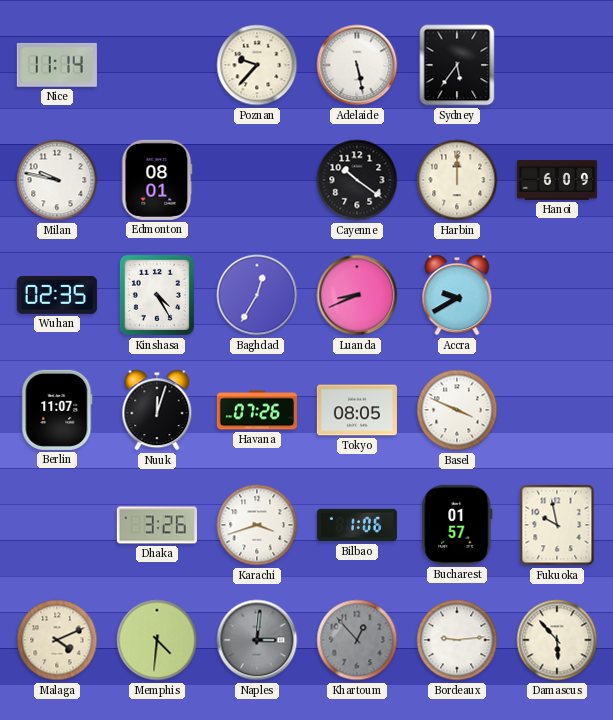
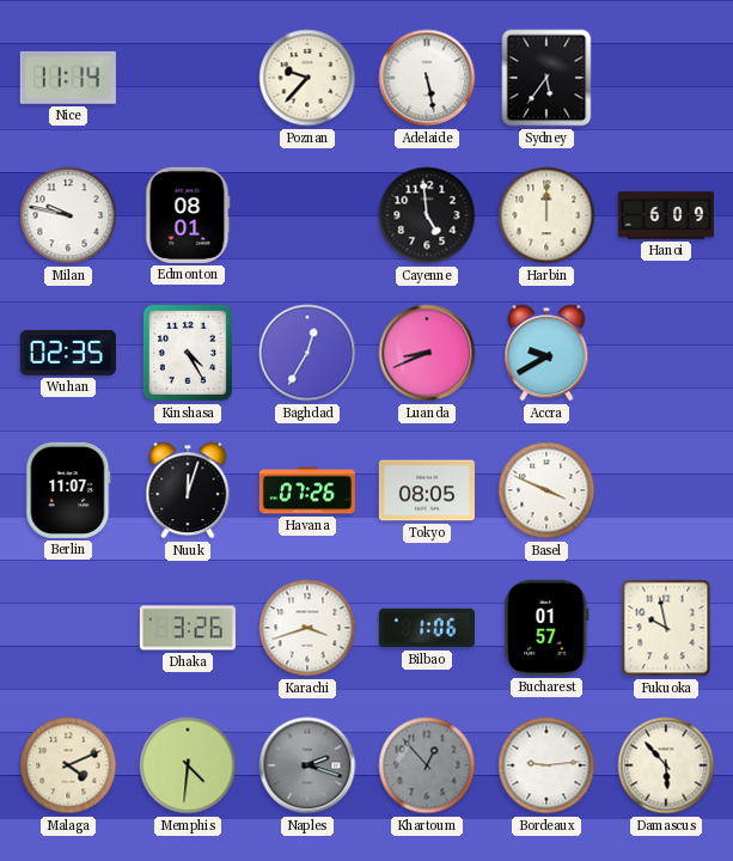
Cayenne: 10:21 -> 4:59 (427, 215)
Naples: 3:01 -> 2:18 (307, 765)
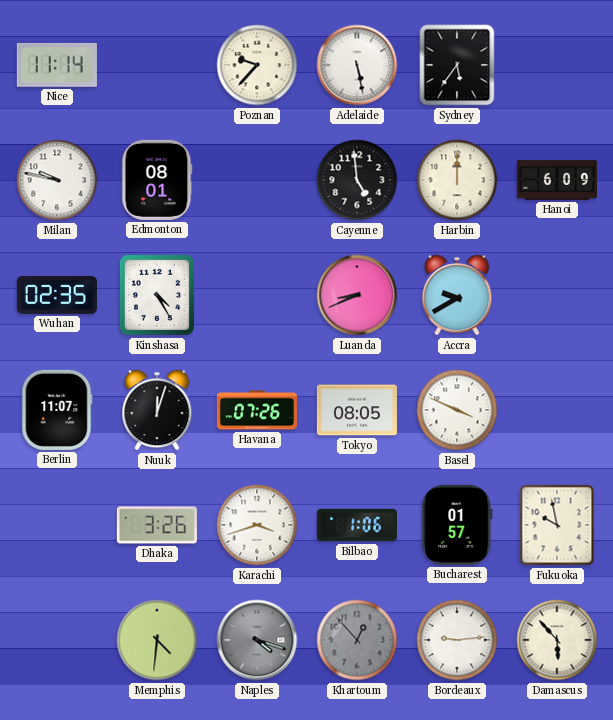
Baghdad: 12:35 -> none (307, 353)
Malaga: 4:11 -> none (68, 765)
Naples: 2:18 -> 4:18 (257, 640)
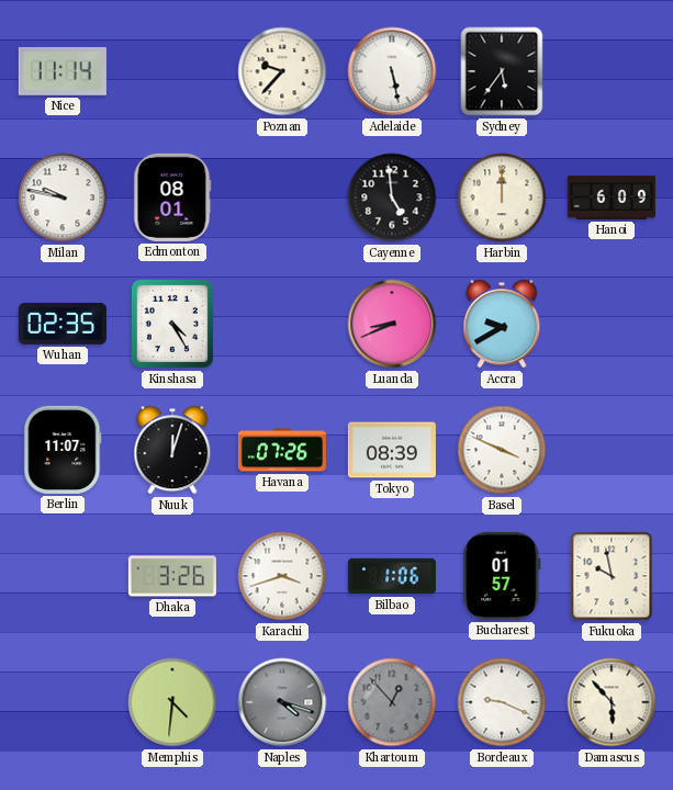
Tokyo: 08:05 -> 08:39 (392, 450)
Bordeaux: 9:14 -> 9:19 (502, 702)
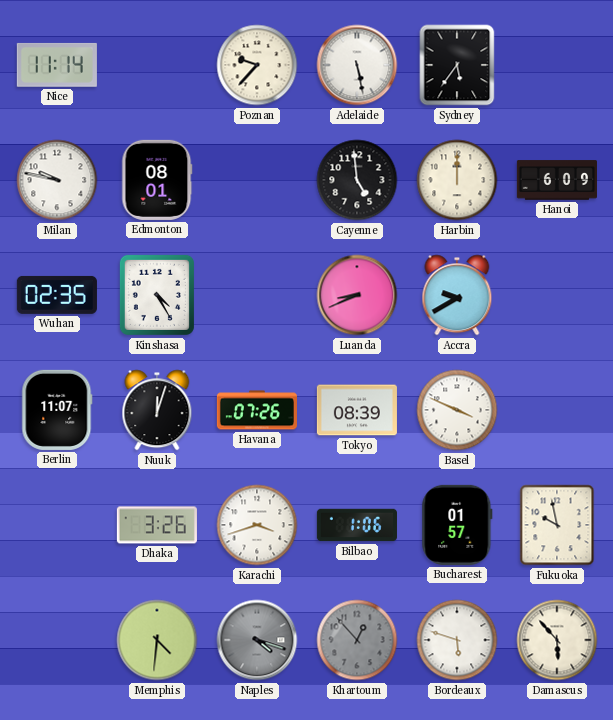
Bordeaux: 9:19 -> 5:48 (457, 640)
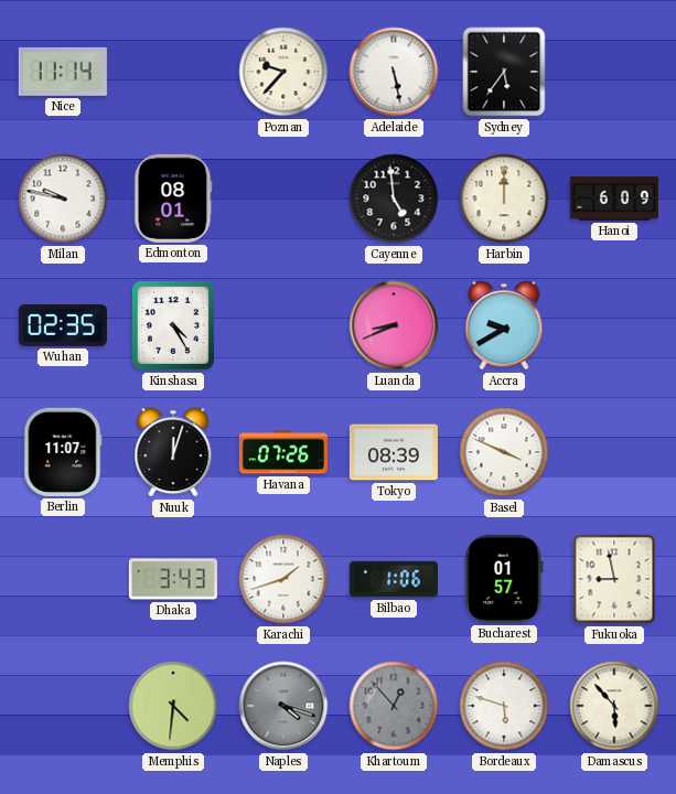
Dhaka: 3:26 -> 3:43 (173, 579)
Karachi: 3:42 -> 1:42 (283, 579)
Fukuoka: 9:58 -> 8:58 (614, 579)
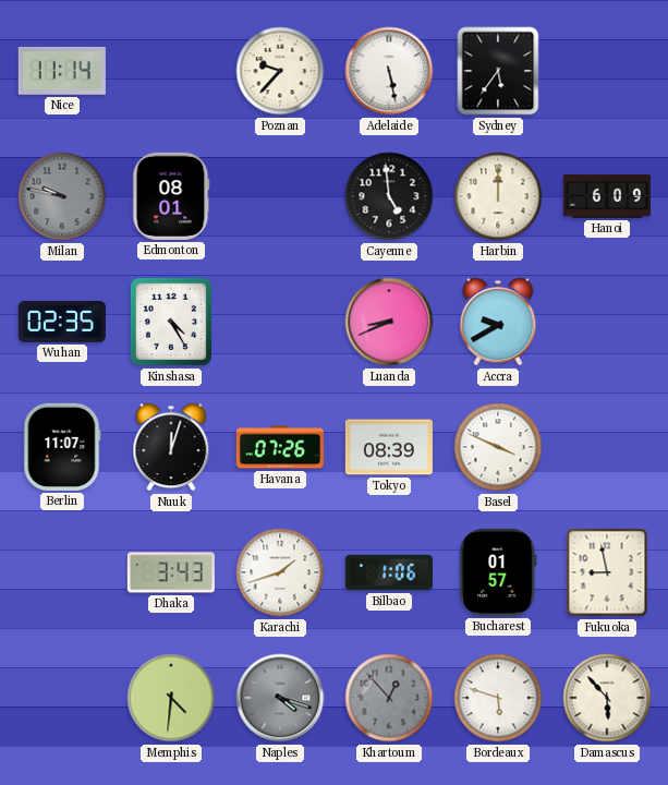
Milan dial: white -> grey (62, 196)
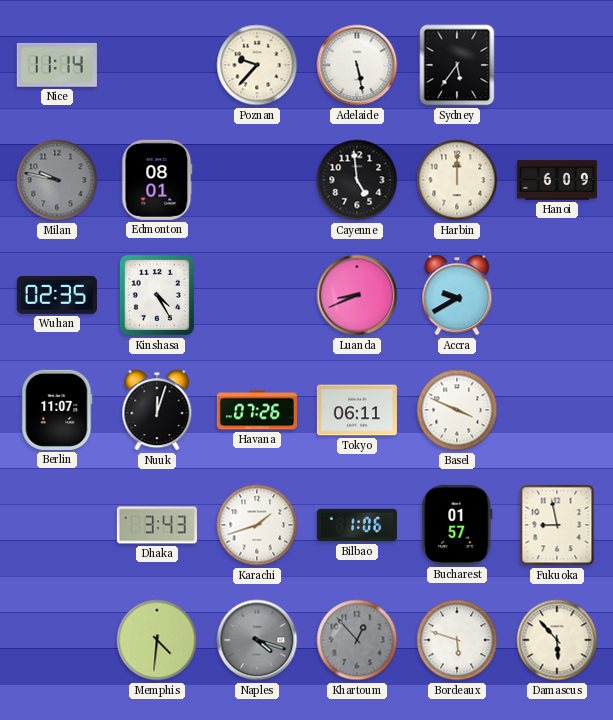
Tokyo: 08:39 -> 06:11 (357, 410)
